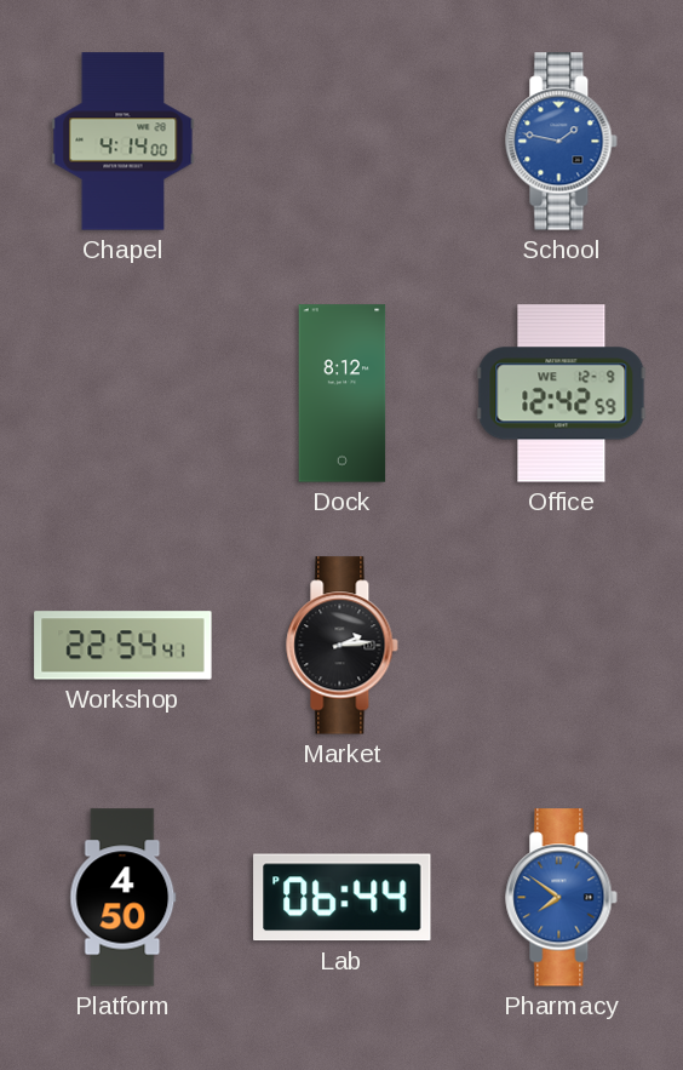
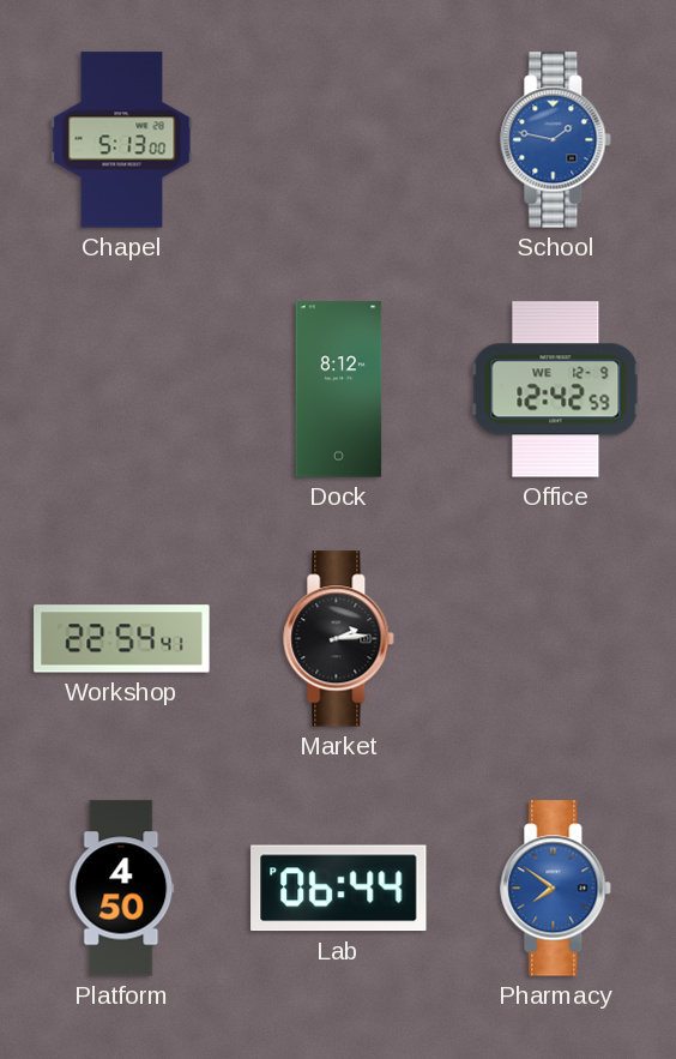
Chapel: 4:14 -> 5:13 (122, 140)
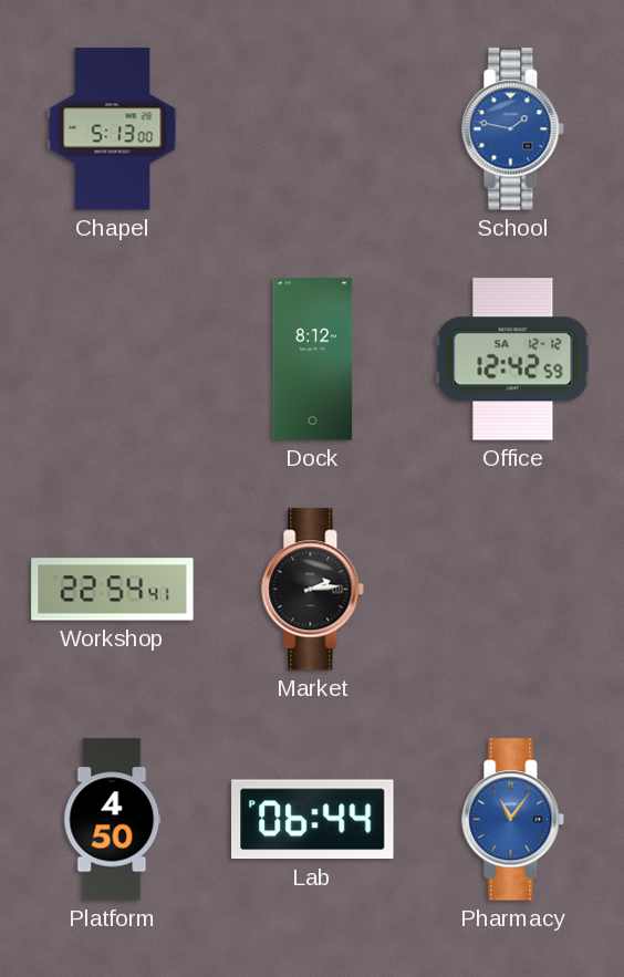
Office date: WE 12-9 -> SA 12-12 (513, 360)
Pharmacy: 7:51 -> 11:06 (513, 820)
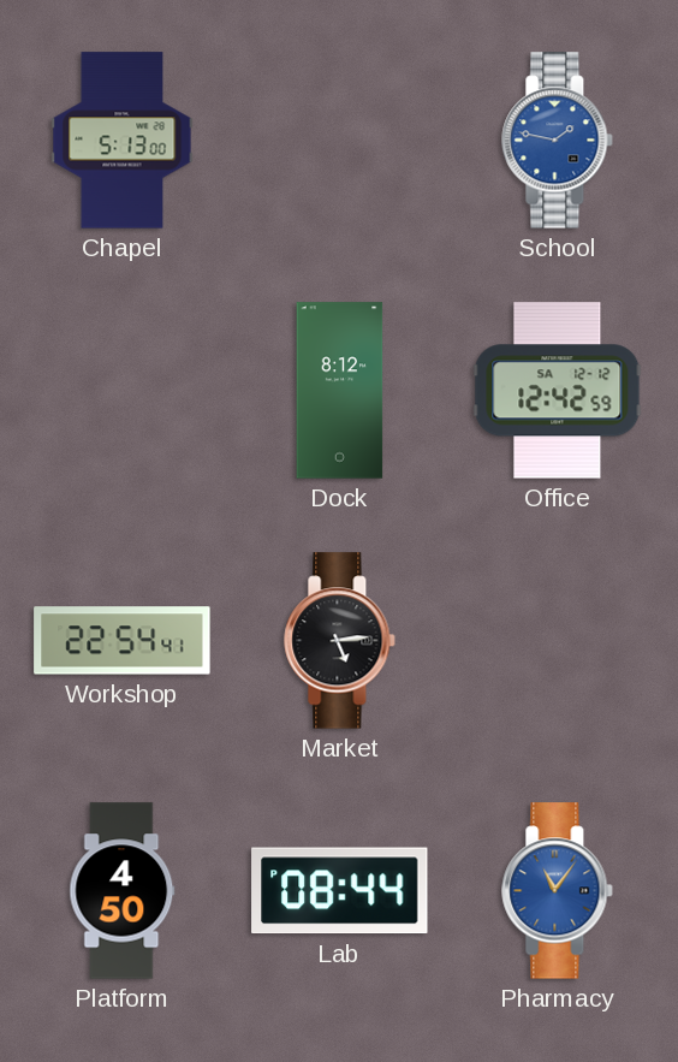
Market: 2:14 -> 5:14 (340, 641)
Lab: 06:44 -> 08:44 (340, 891)
